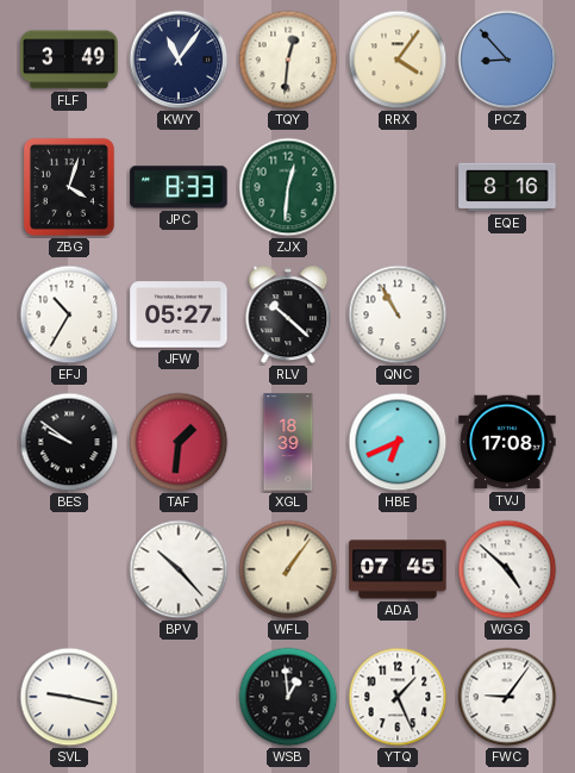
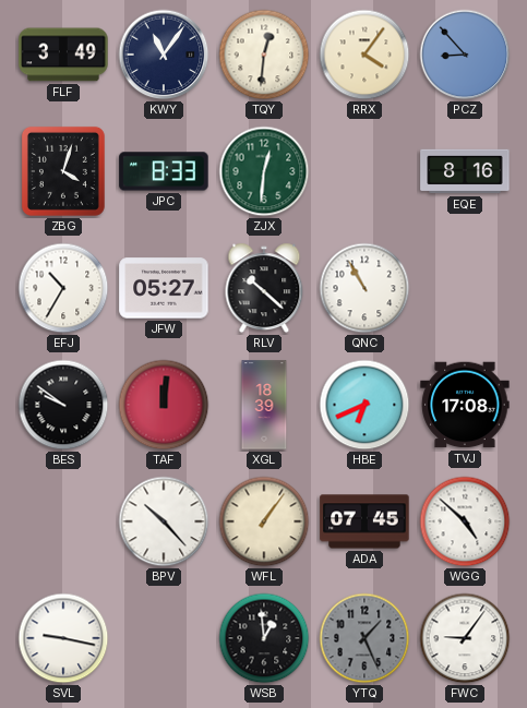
TAF: 1:31 -> 12:01 (164, 405)
YTQ dial: white -> grey (364, 638)
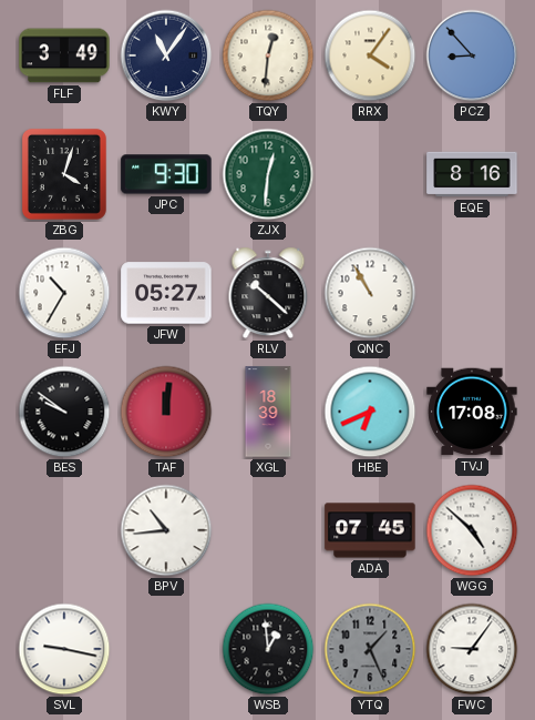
JPC: 8:33 -> 9:30 (166, 174)
BPV: 10:23 -> 10:44 (166, 530)
WFL: 1:06 -> none (264, 521)
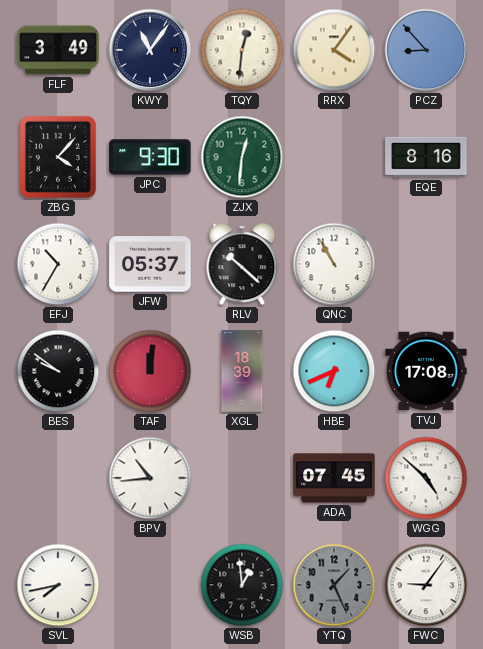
ZBG: 4:03 -> 4:07 (58, 157)
JFW: 05:27 -> 05:37 (150, 264)
SVL: 9:17 -> 7:43 (58, 585)
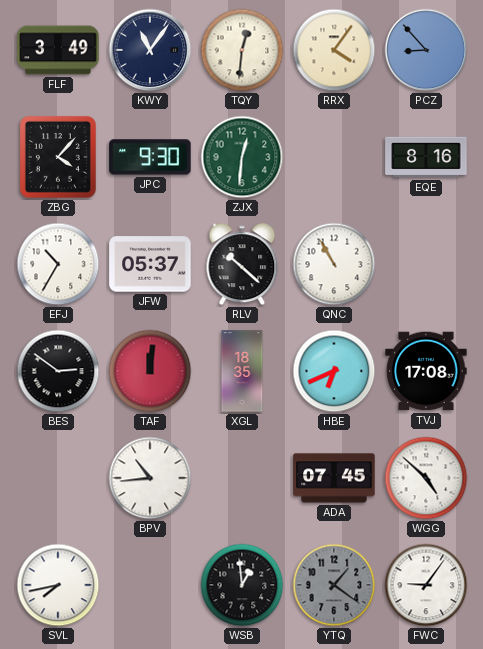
BES: 9:51 -> 2:51 (58, 371)
XGL: 18:39 -> 18:35 (242, 371)
YTQ: 1:26 -> 1:21 (334, 585)
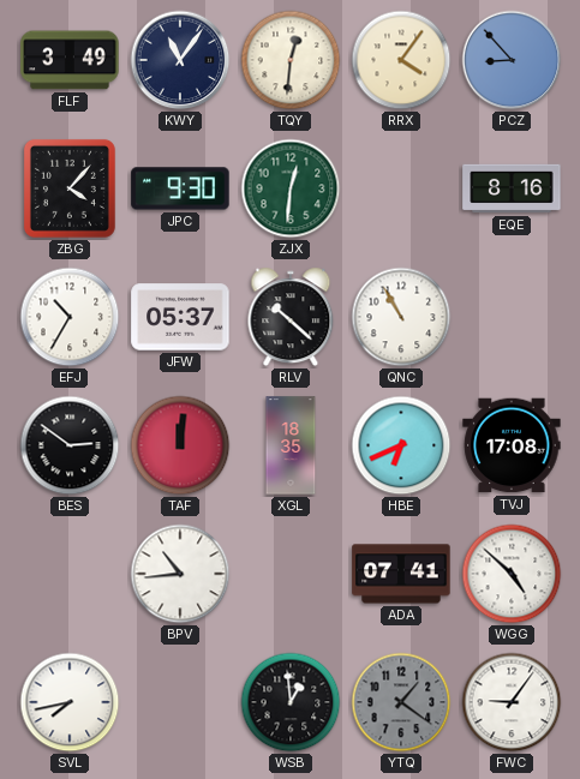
ADA: 07:45 -> 07:41 (401, 574)
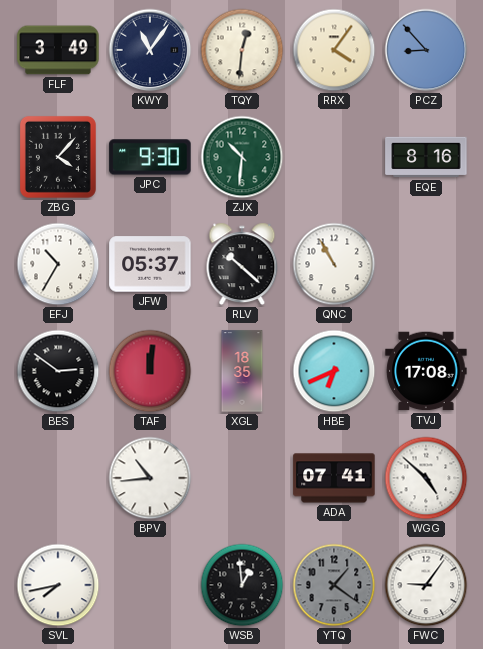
ZJX: 12:31 -> 10:31 (242, 157)
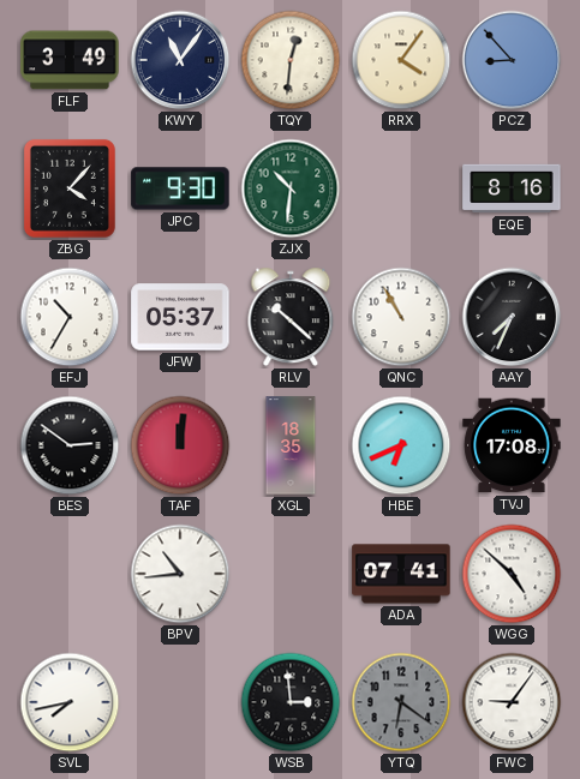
AAY: none -> 7:34 (512, 317)
WSB: 12:59 -> 2:59 (291, 702)
YTQ: 1:21 -> 6:21 (401, 702)
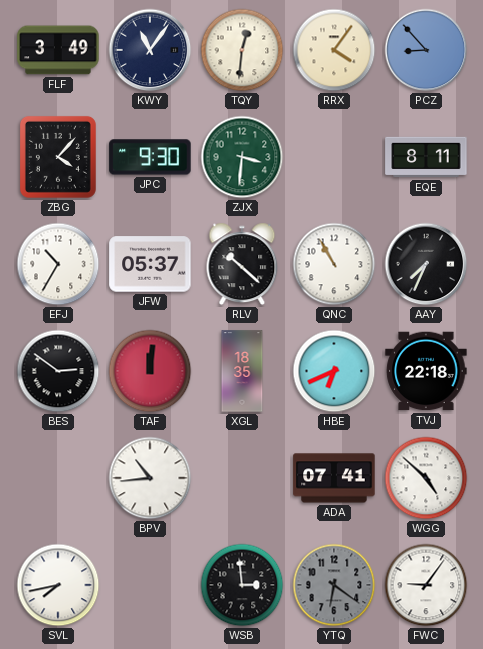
ZJX: 10:31 -> 3:31 (242, 157)
EQE: 8:16 -> 8:11 (426, 157)
TVJ: 17:08 -> 22:18 (426, 371)
